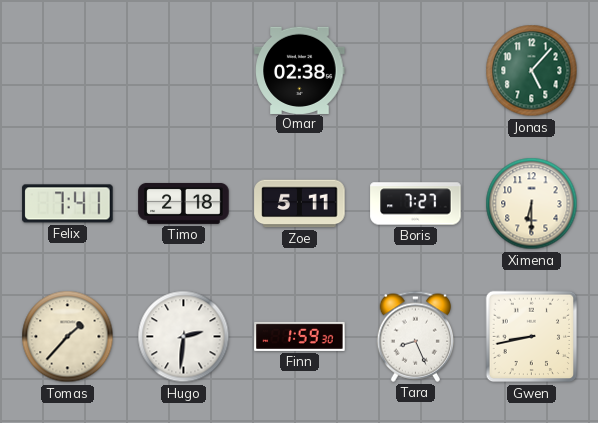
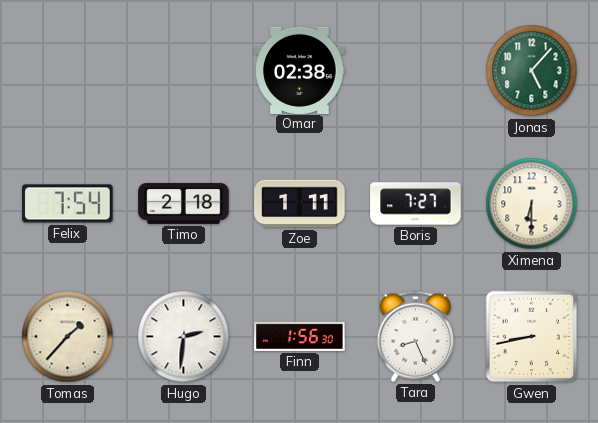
Felix: 7:41 -> 7:54 (68, 204)
Zoe: 5:11 -> 1:11 (300, 204)
Finn: 1:59 -> 1:56 (300, 336)
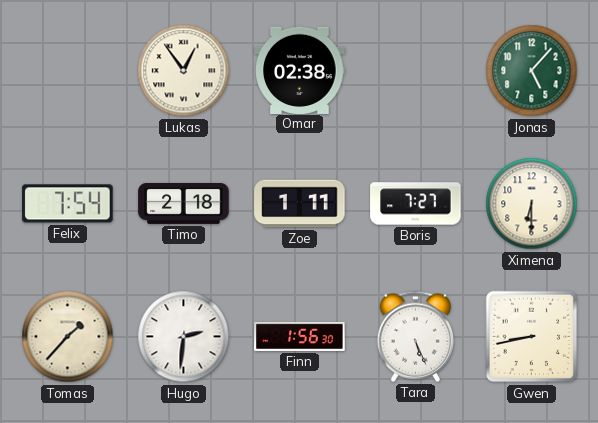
Lukas: none -> 12:54 (184, 71)
Tara: 8:26 -> 5:26 (416, 336)
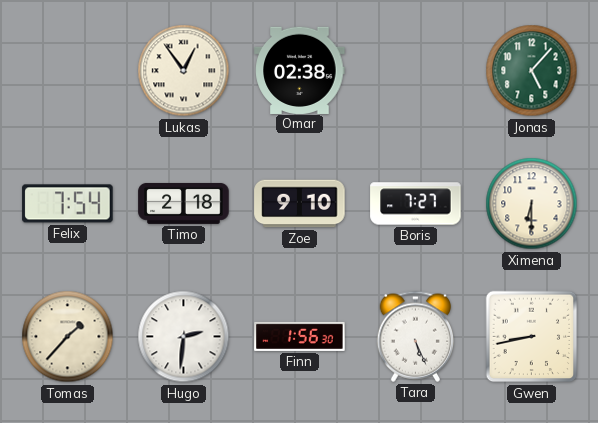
Zoe: 1:11 -> 9:10 (300, 204)
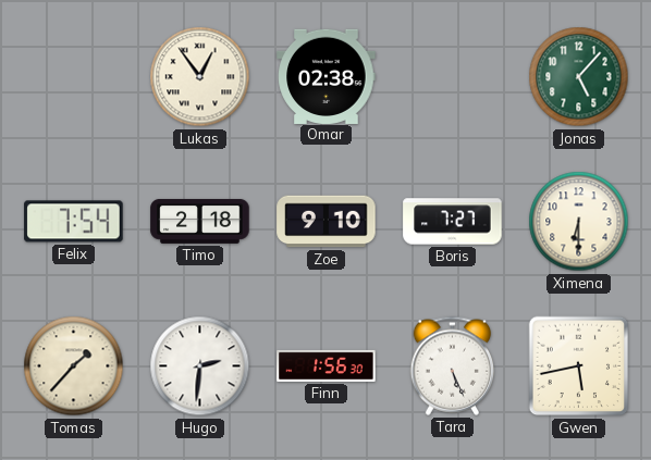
Gwen: 8:43 -> 5:43 (579, 366)
